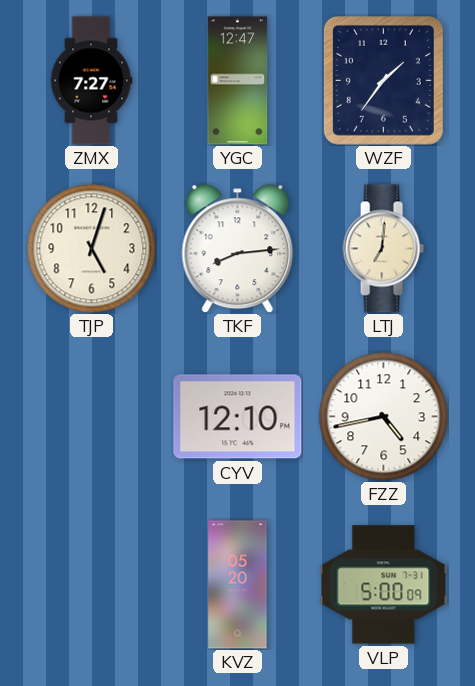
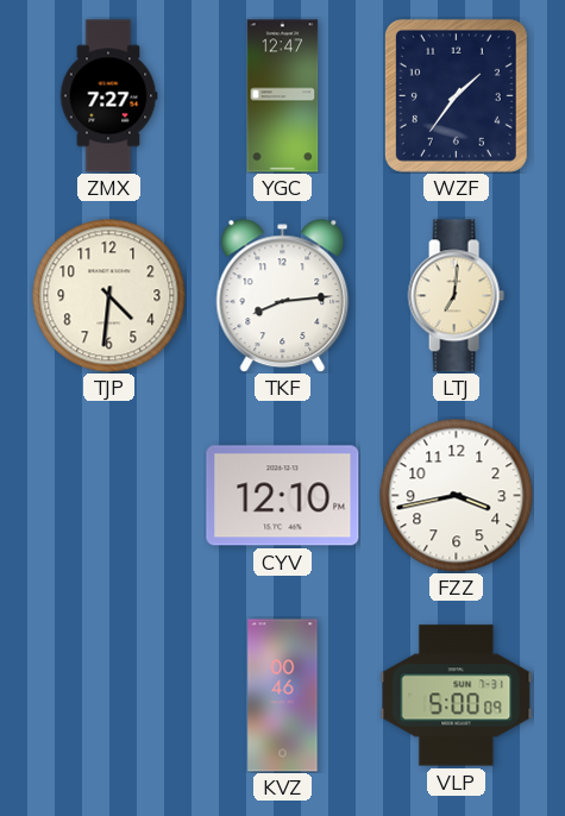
TJP: 5:03 -> 4:31 (108, 295)
FZZ: 4:43 -> 3:43 (456, 495)
KVZ: 05:20 -> 00:46 (283, 696)
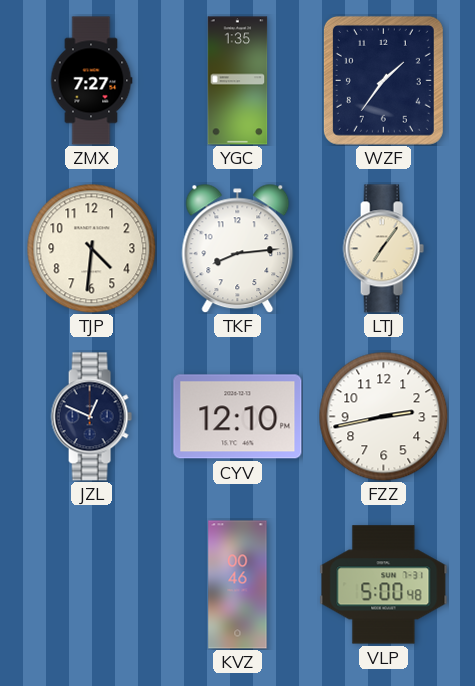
YGC: 12:47 -> 1:35 (238, 81)
LTJ: 7:01 -> 7:06 (383, 249)
JZL: none -> 12:49 (91, 417)
FZZ: 3:43 -> 2:43 (383, 416)
VLP: 5:00:09 -> 5:00:48 (384, 585)
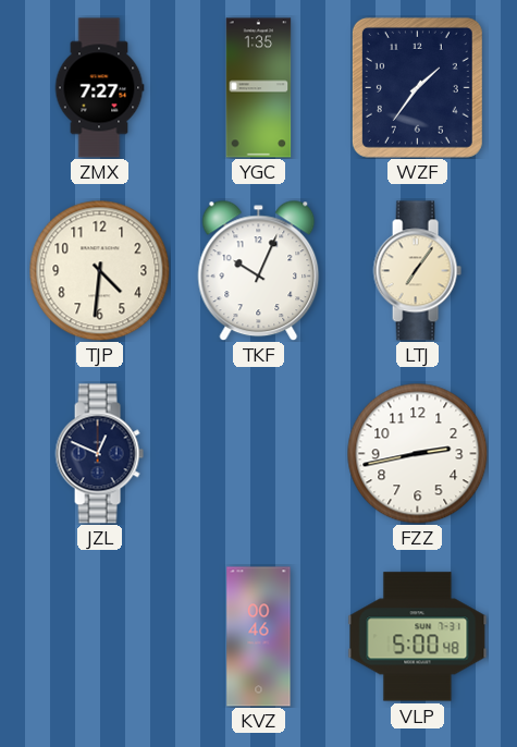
TKF: 8:14 -> 10:04 (259, 270)
CYV: 12:10 -> none (238, 417)
